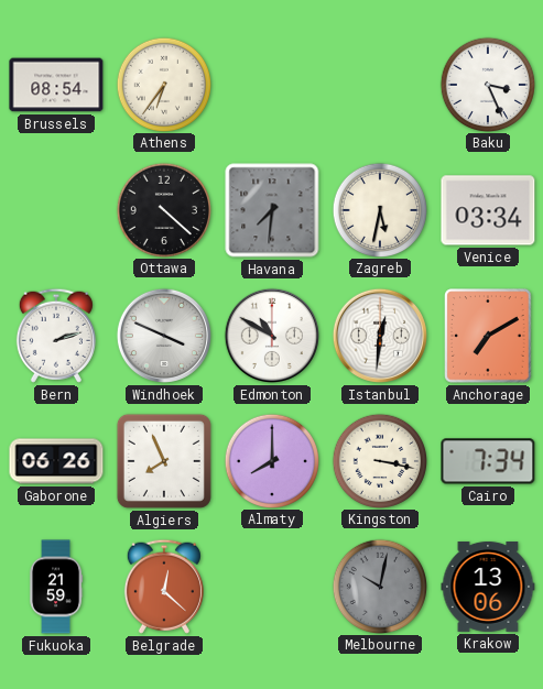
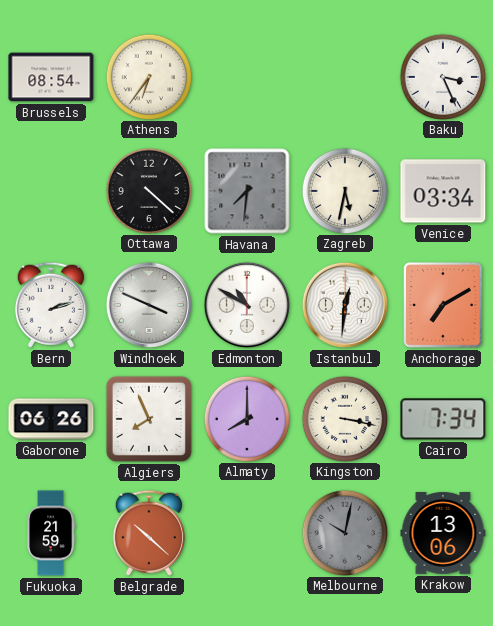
Belgrade: 12:22 -> 10:22 (149, 533)
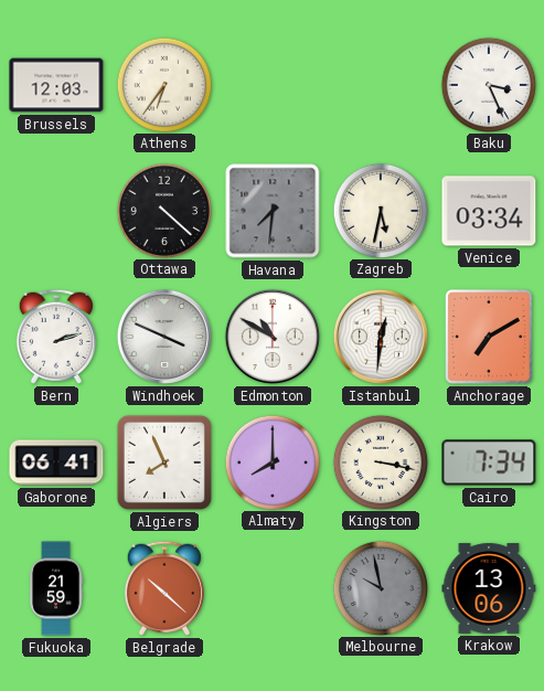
Brussels: 08:54 -> 12:03 (56, 85)
Gaborone: 06:26 -> 06:41 (56, 463)
Melbourne: 10:02 -> 9:58 (380, 587)
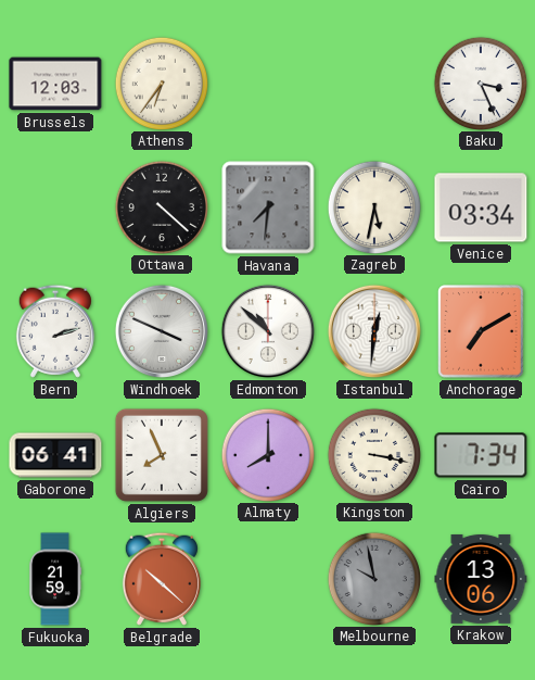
Edmonton: 10:50 -> 10:52 (268, 331)
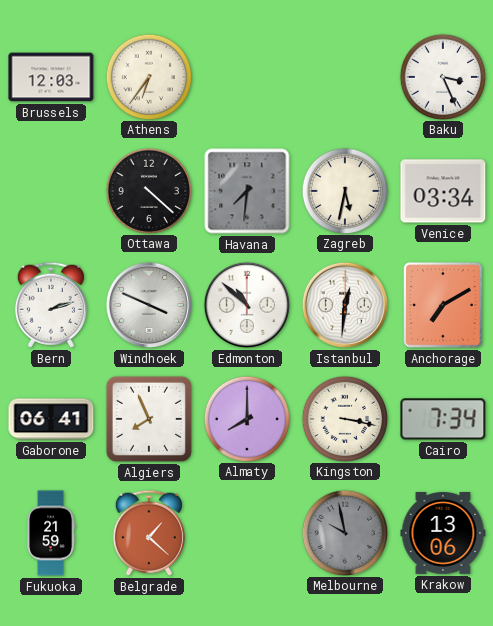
Belgrade: 10:22 -> 1:22 (149, 533)
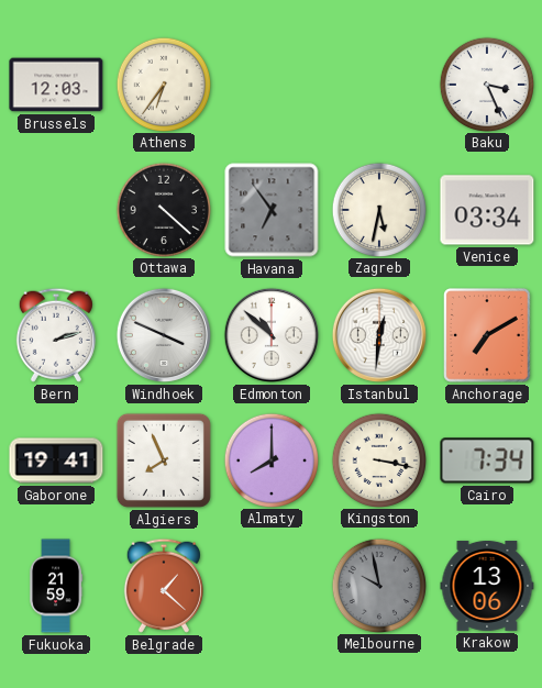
Havana: 7:31 -> 6:54 (272, 210)
Gaborone: 06:41 -> 19:41 (56, 460)
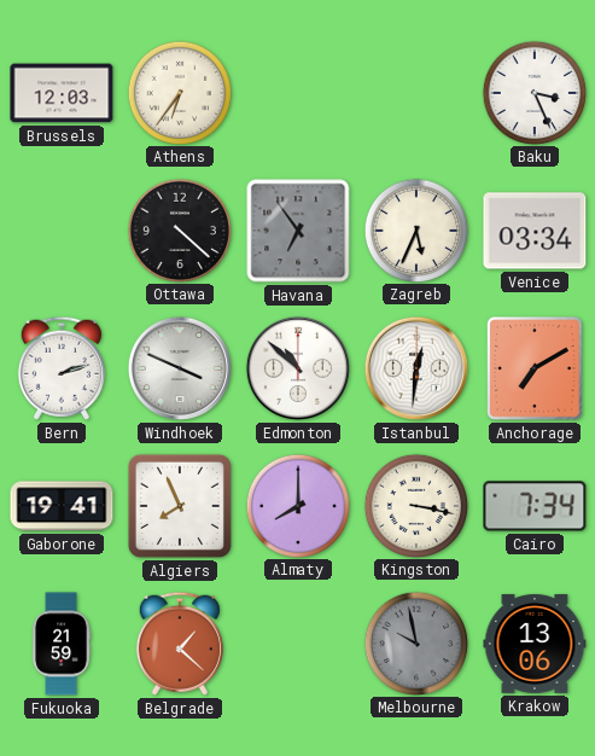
Zagreb: 5:32 -> 5:34 (415, 229)
